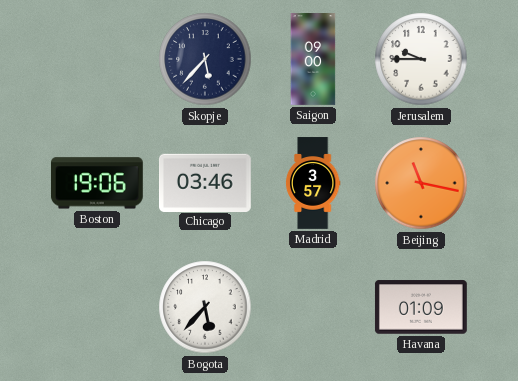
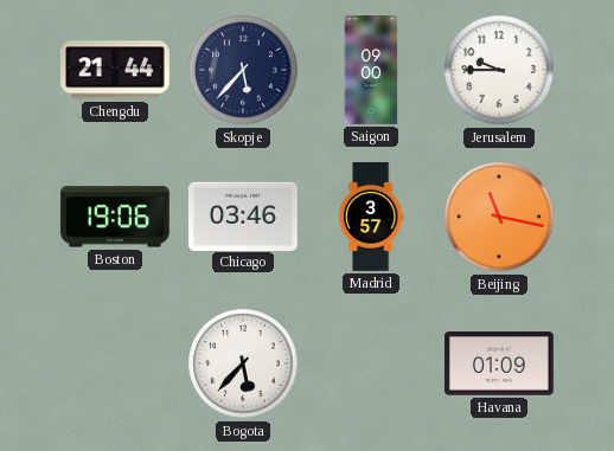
Chengdu: none -> 21:44 (116, 70)
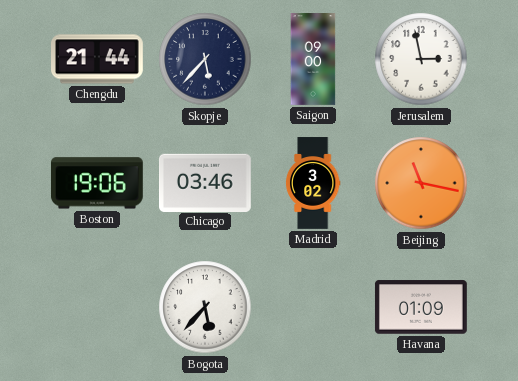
Jerusalem: 9:45 -> 2:58 (421, 59)
Madrid: 3:57 -> 3:02 (313, 183)
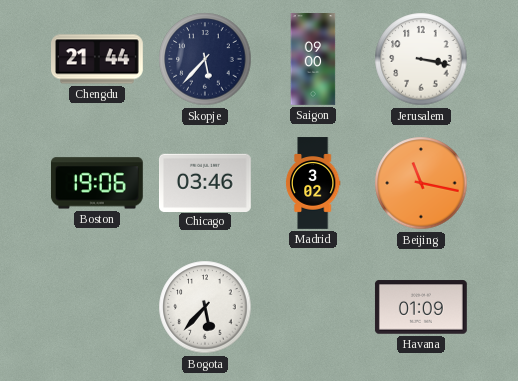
Jerusalem: 2:58 -> 3:17 (421, 59)
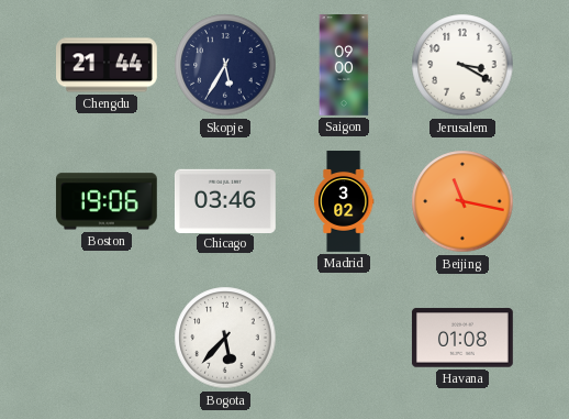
Skopje: 5:37 -> 5:35 (225, 65)
Jerusalem: 3:17 -> 3:20 (462, 65)
Havana: 01:09 -> 01:08 (462, 338)
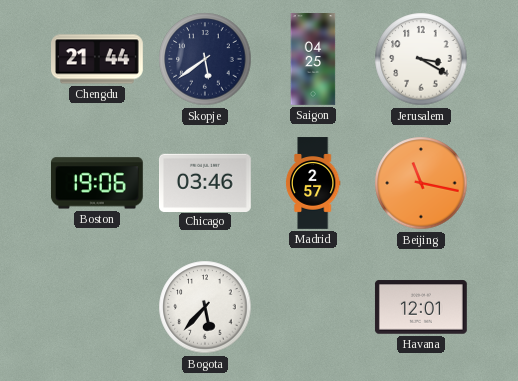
Skopje: 5:35 -> 5:39 (205, 59)
Saigon: 09:00 -> 04:25 (313, 59)
Madrid: 3:02 -> 2:57 (313, 183)
Havana: 01:08 -> 12:01 (421, 307)
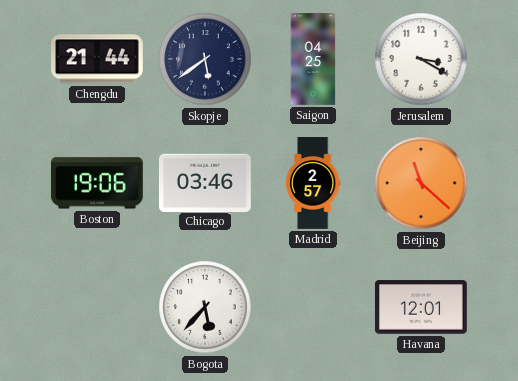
Beijing: 11:17 -> 11:22 (421, 183)
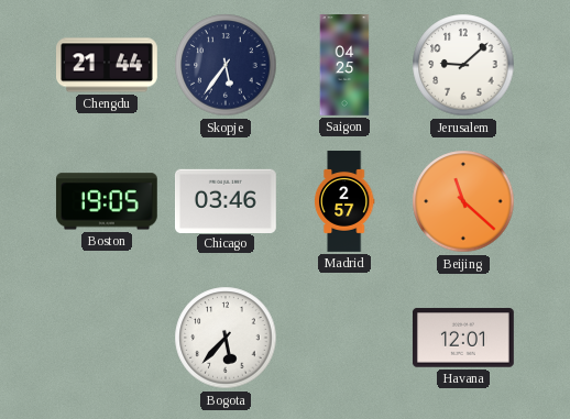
Skopje: 5:39 -> 5:36 (226, 65)
Jerusalem: 3:20 -> 9:08 (463, 65)
Boston: 19:06 -> 19:05 (107, 201)
